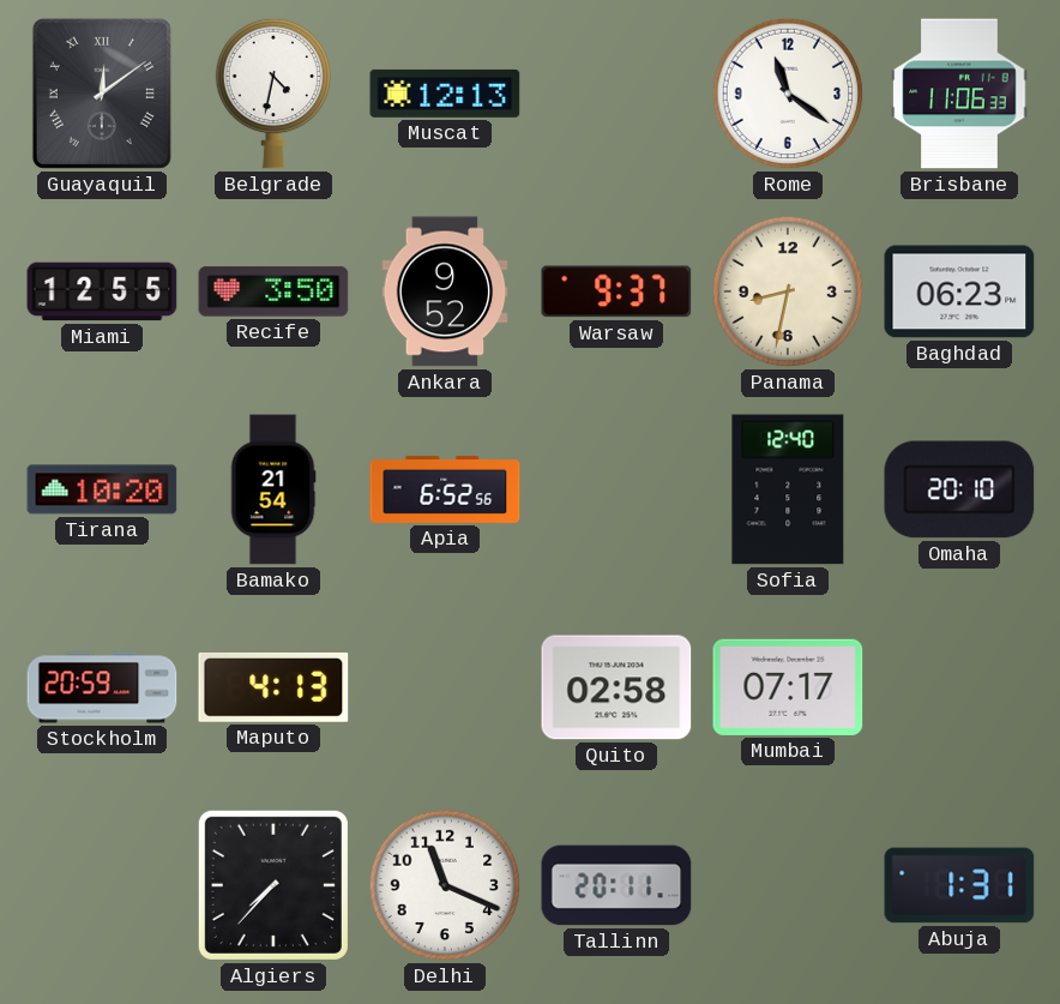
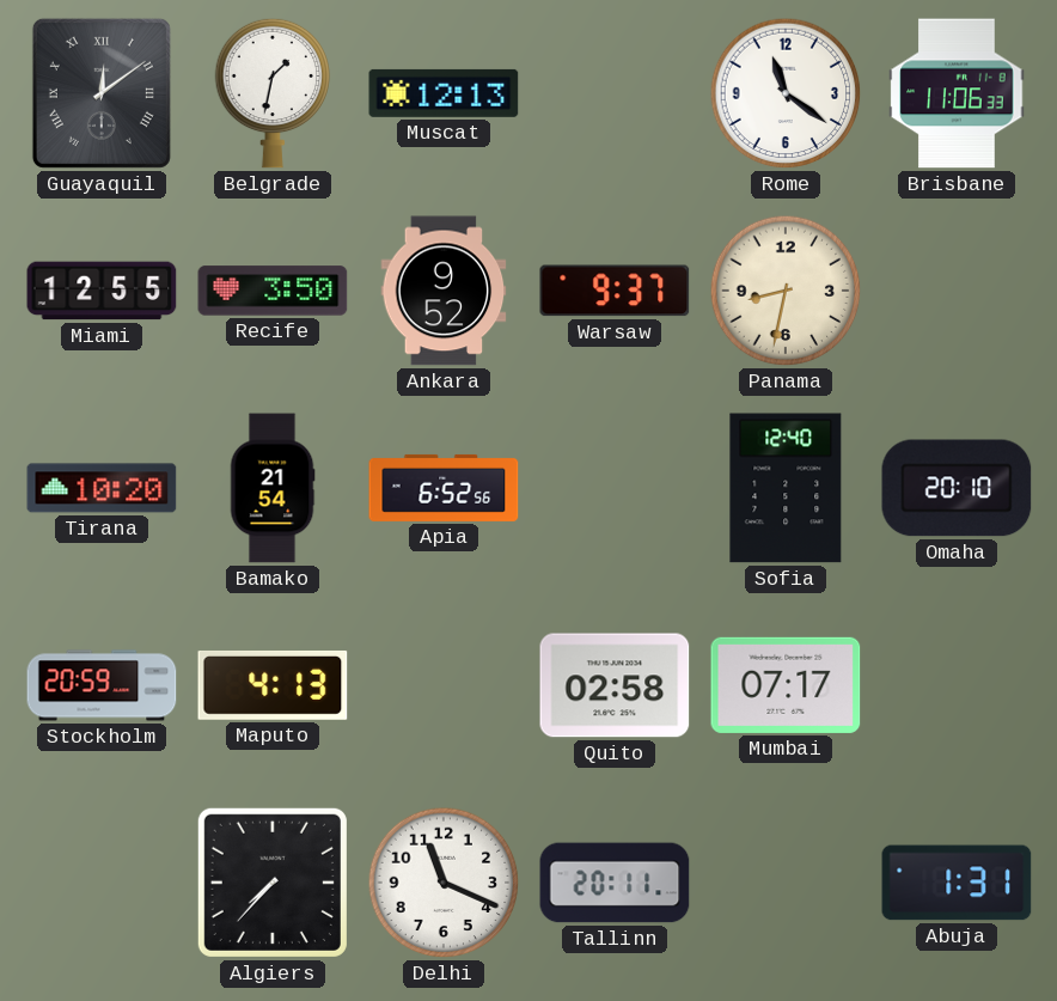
Belgrade: 4:32 -> 1:32 (273, 93)
Baghdad: 06:23 -> none (959, 291)
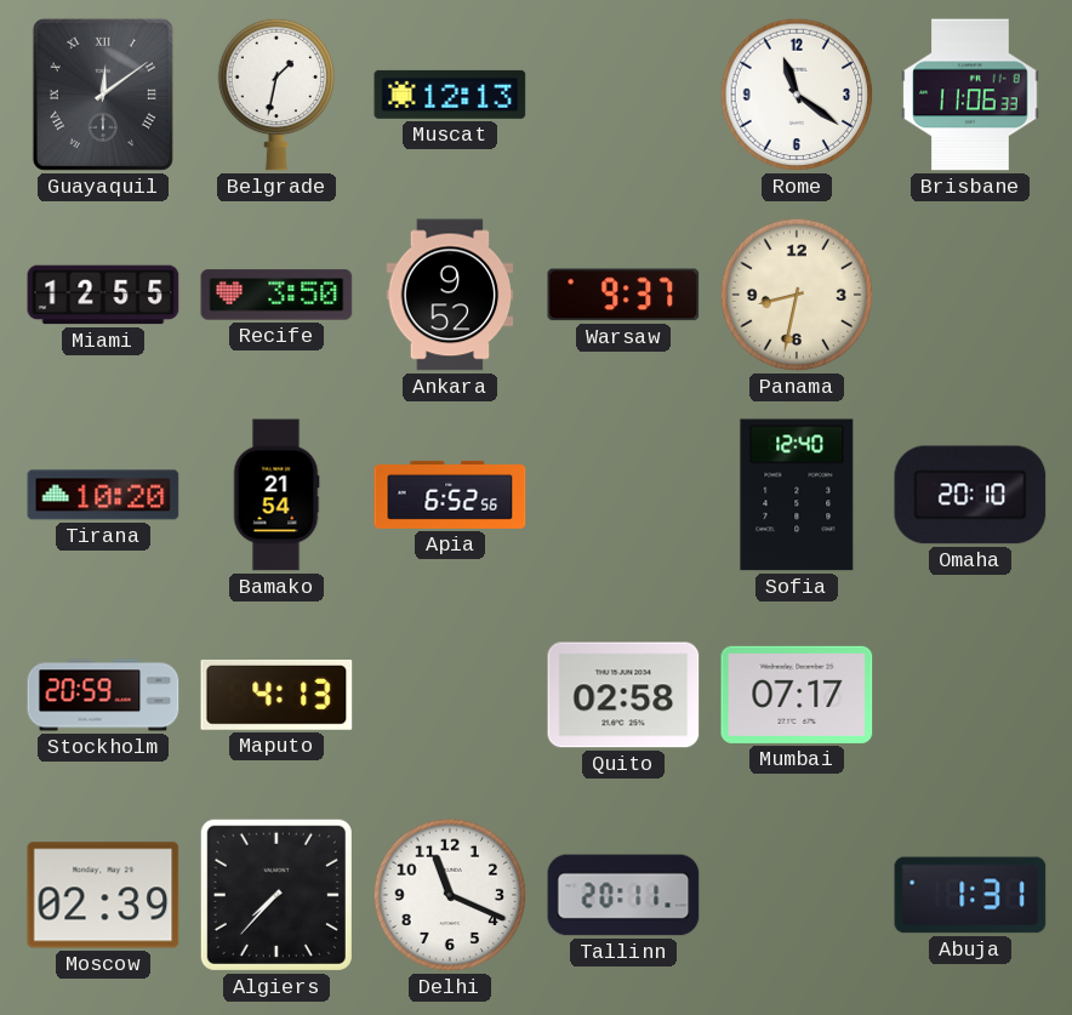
Moscow: none -> 02:39 (103, 895)
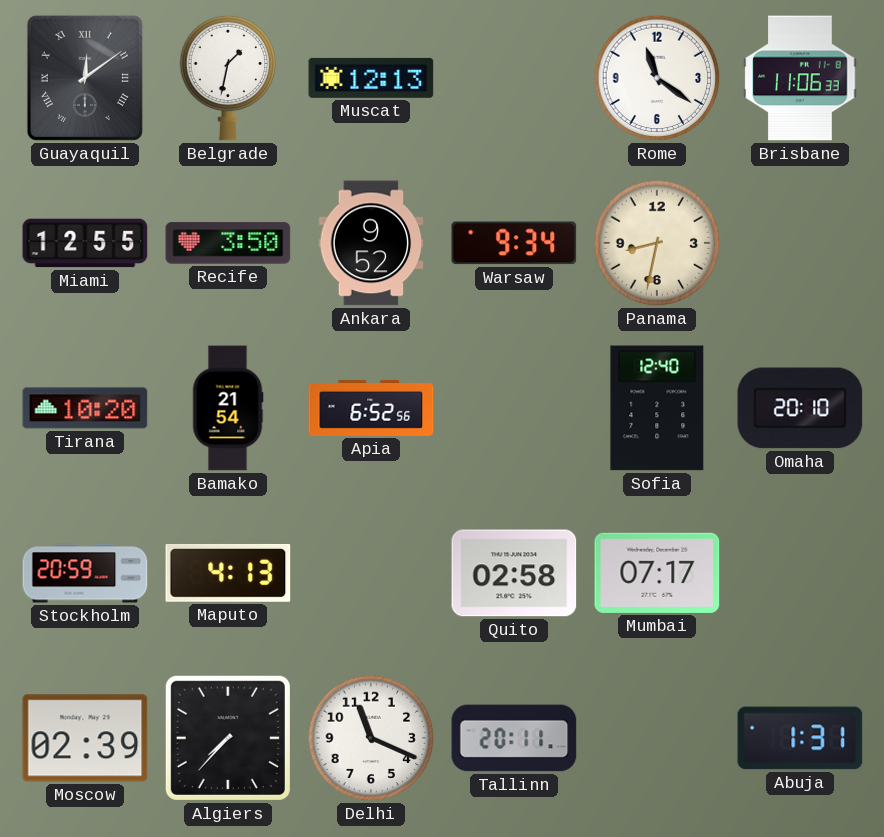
Warsaw: 9:37 -> 9:34 (514, 243)
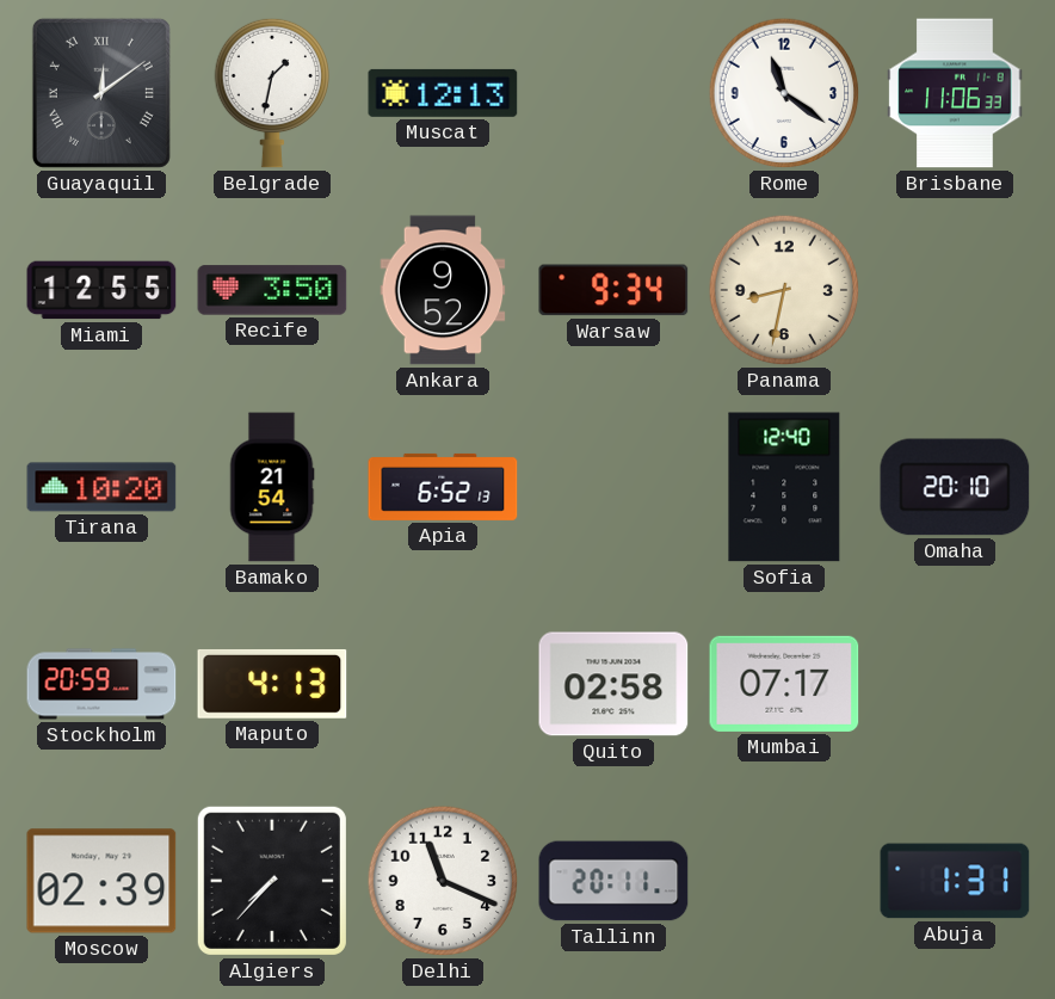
Apia: 6:52:56 -> 6:52:13 (443, 487)
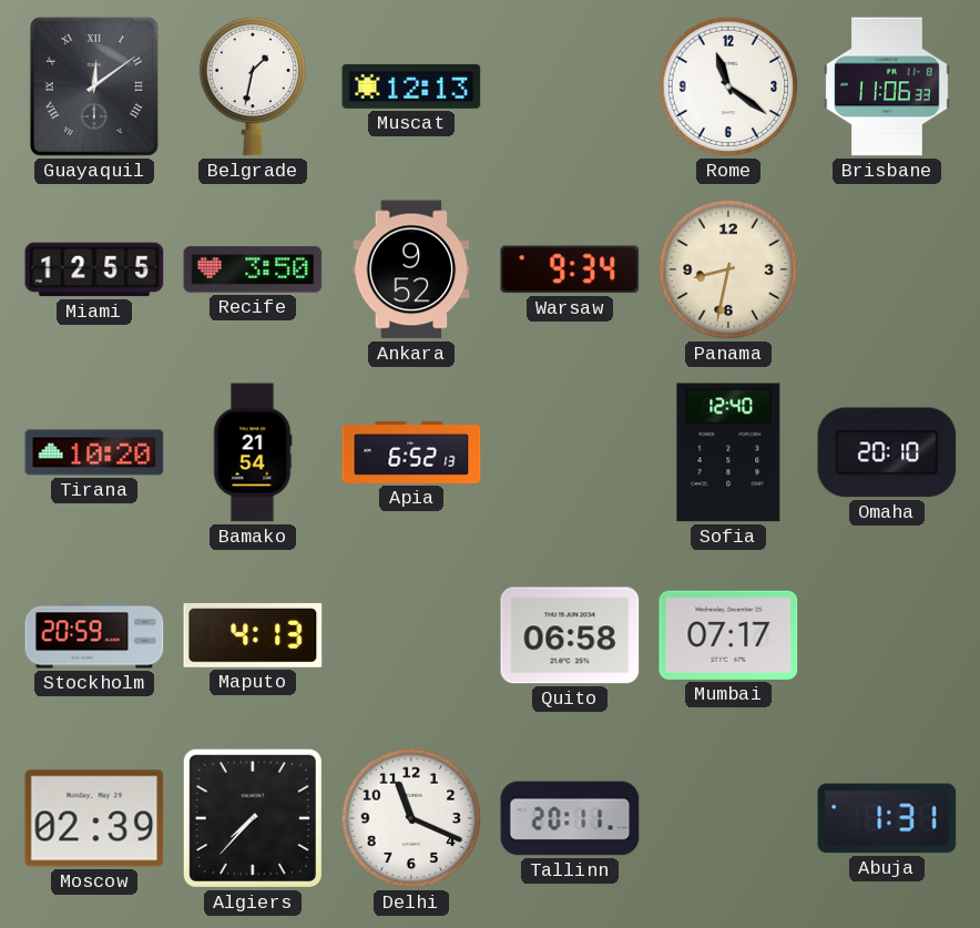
Quito: 02:58 -> 06:58 (570, 635)
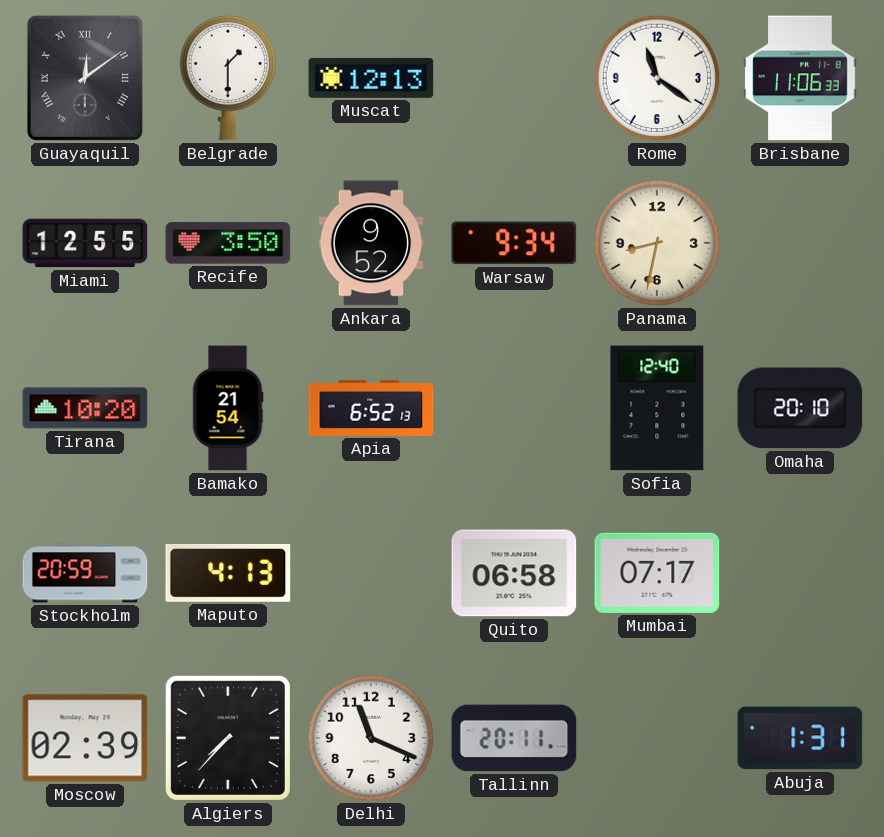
Belgrade: 1:32 -> 1:30 (228, 78)
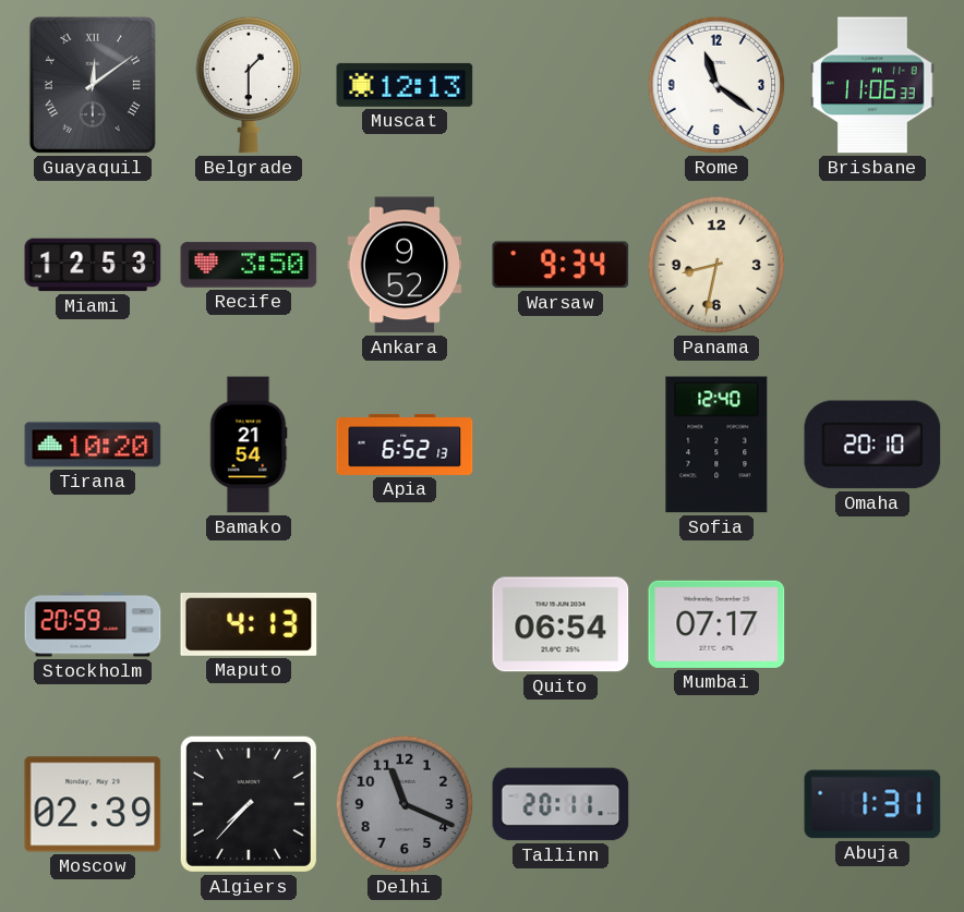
Miami: 12:55 -> 12:53 (93, 265)
Quito: 06:58 -> 06:54 (561, 624)
Delhi dial: white -> grey (405, 804)
